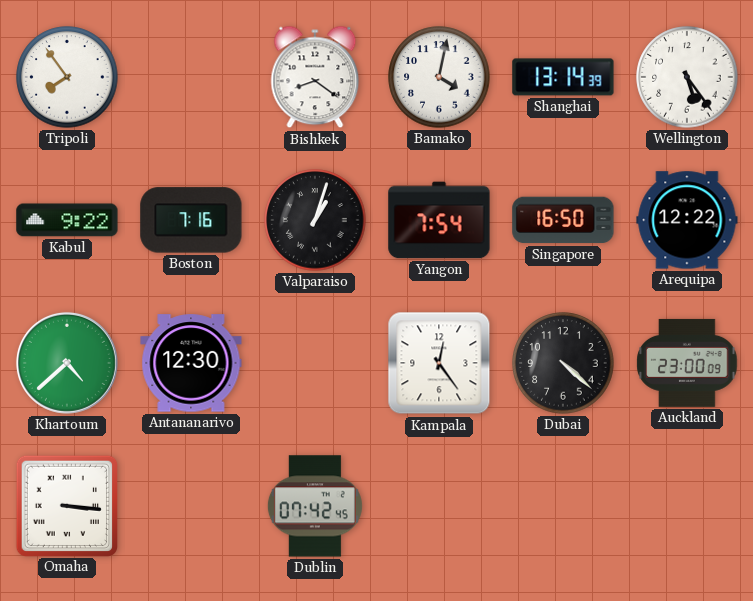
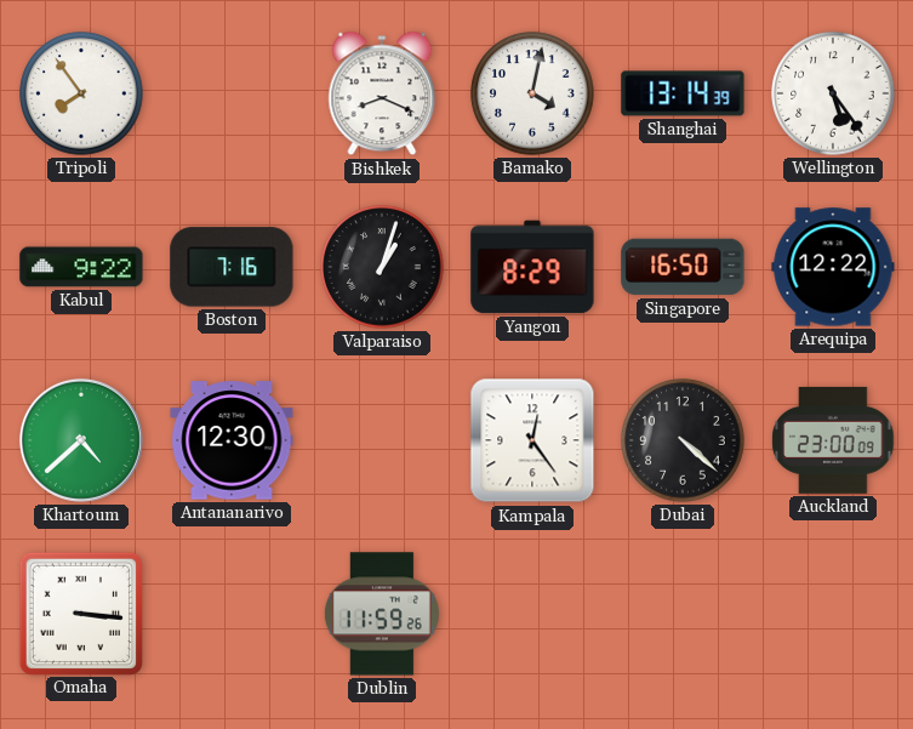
Bishkek: 8:21 -> 8:19 (382, 93)
Yangon: 7:54 -> 8:29 (532, 267)
Dublin: 07:42 -> 11:59 (382, 614)
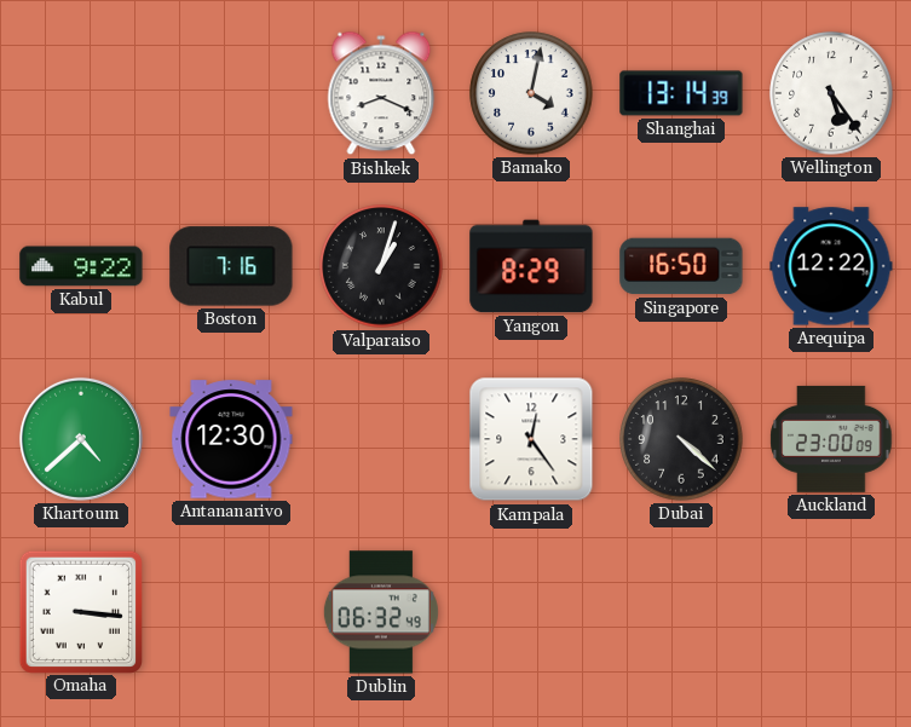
Tripoli: 7:54 -> none (81, 93)
Dublin: 11:59 -> 06:32 (381, 612)
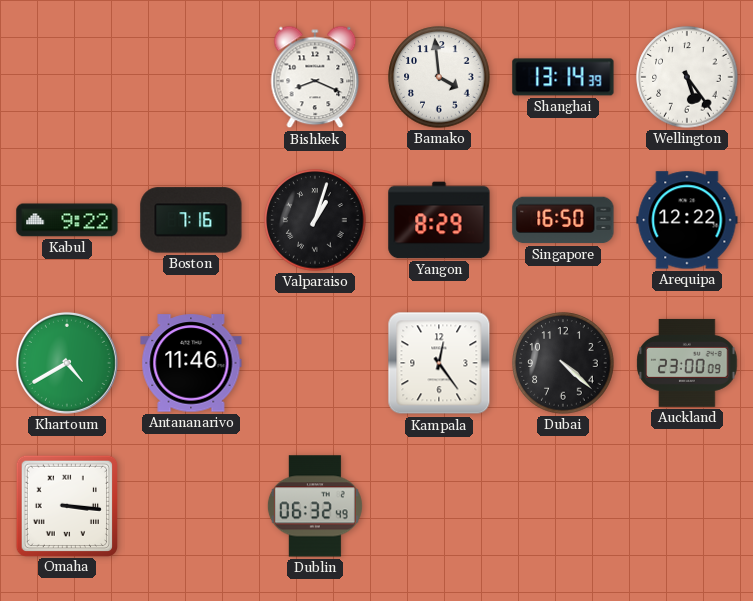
Bamako: 4:02 -> 3:59 (439, 77)
Khartoum: 4:38 -> 4:40 (67, 363)
Antananarivo: 12:30 -> 11:46 (191, 363)
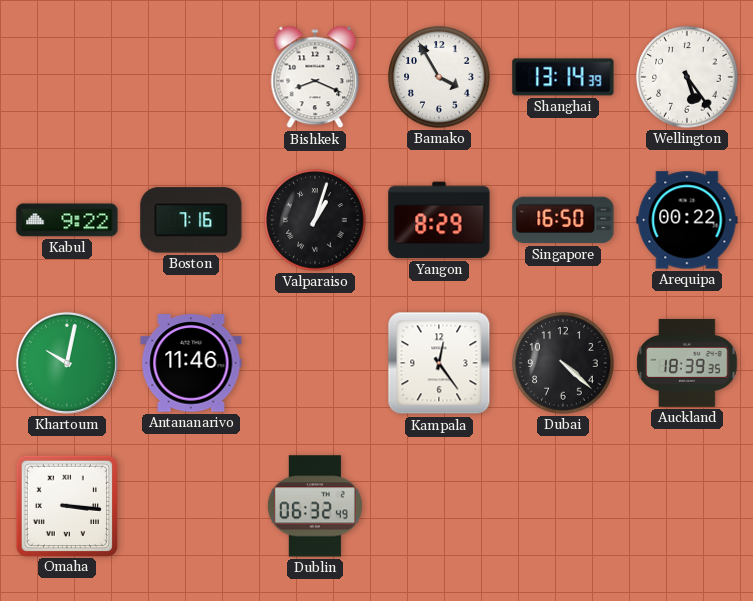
Bamako: 3:59 -> 3:55 (439, 77)
Arequipa: 12:22 -> 00:22 (687, 220)
Khartoum: 4:40 -> 10:02 (67, 363)
Auckland: 23:00 -> 18:39 (687, 363)
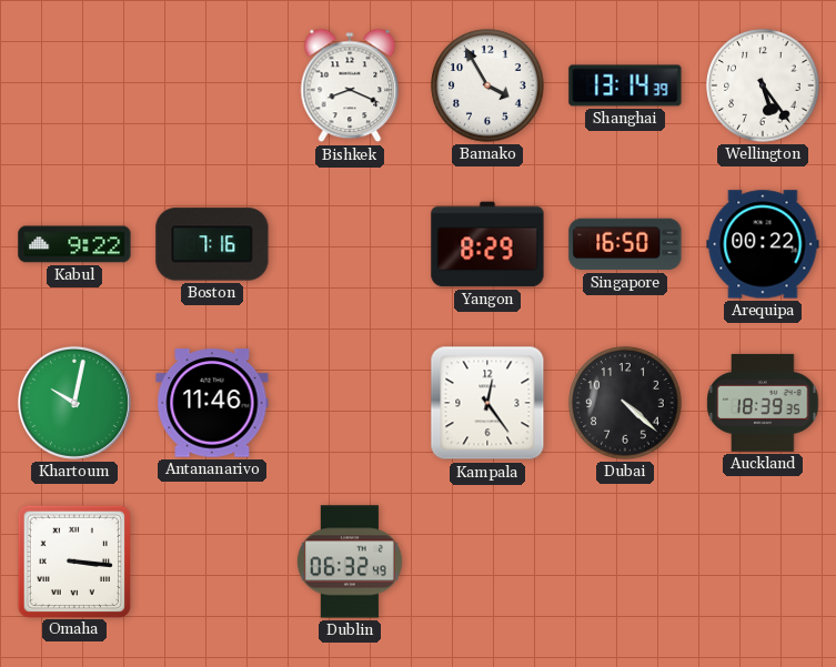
Valparaiso: 1:03 -> none (315, 220)
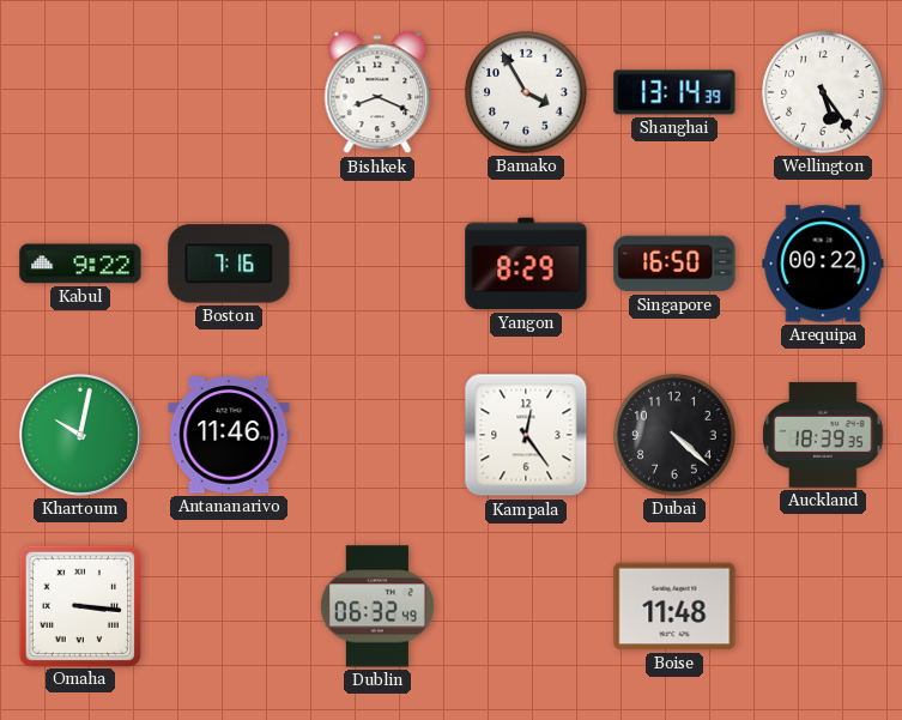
Boise: none -> 11:48 (674, 606)
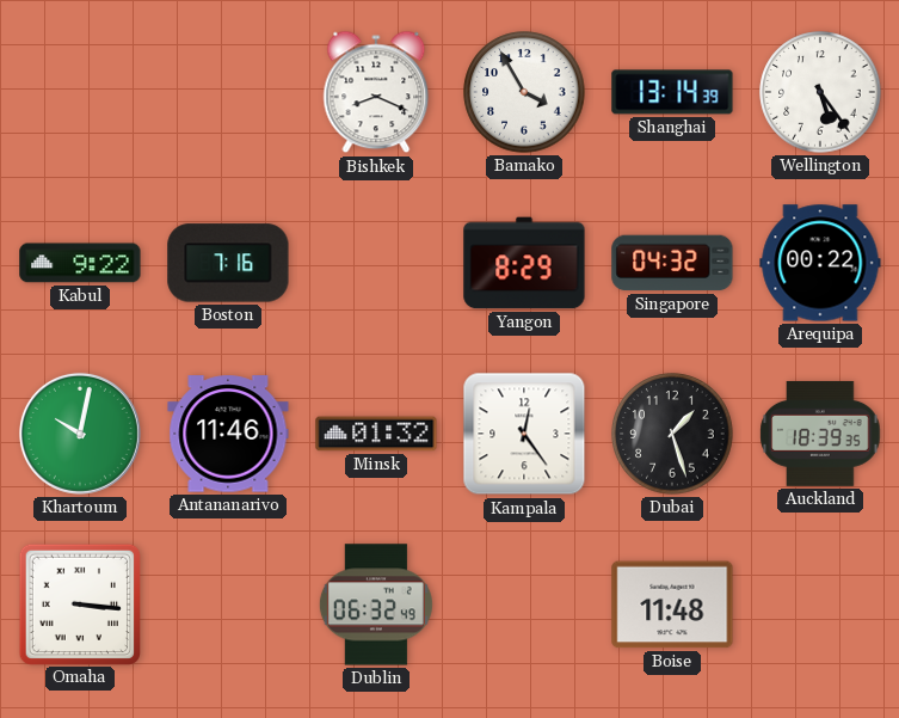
Singapore: 16:50 -> 04:32 (672, 263)
Minsk: none -> 01:32 (376, 434)
Dubai: 4:22 -> 1:27 (672, 434)
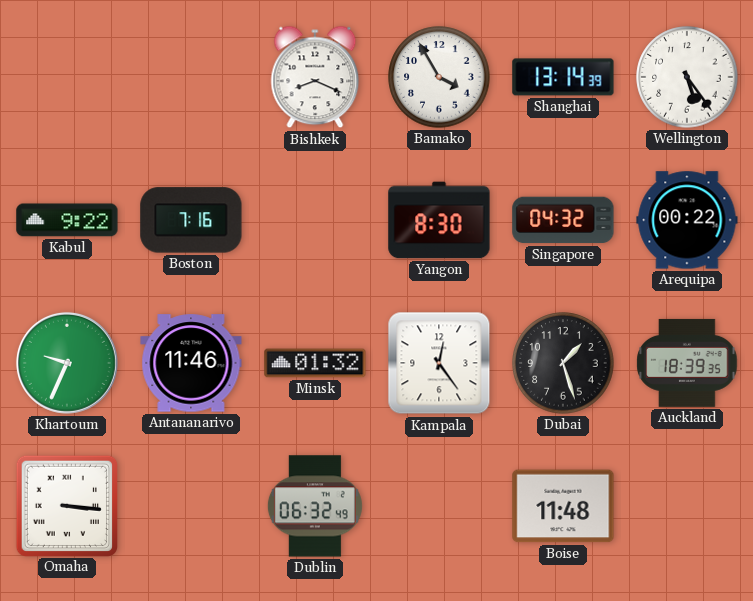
Yangon: 8:29 -> 8:30 (439, 220)
Khartoum: 10:02 -> 9:34 (67, 363)
